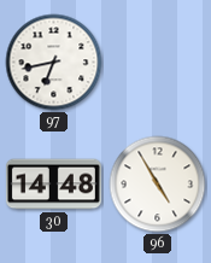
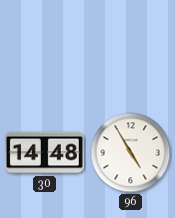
97: 6:43 -> none (54, 63)
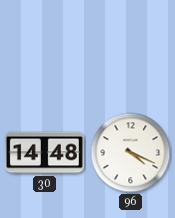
96: 4:55 -> 4:19 (131, 153)
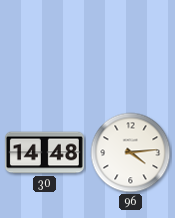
96: 4:19 -> 4:14 (131, 153)
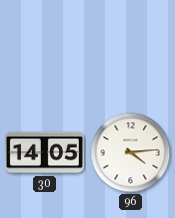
30: 14:48 -> 14:05 (44, 153)
